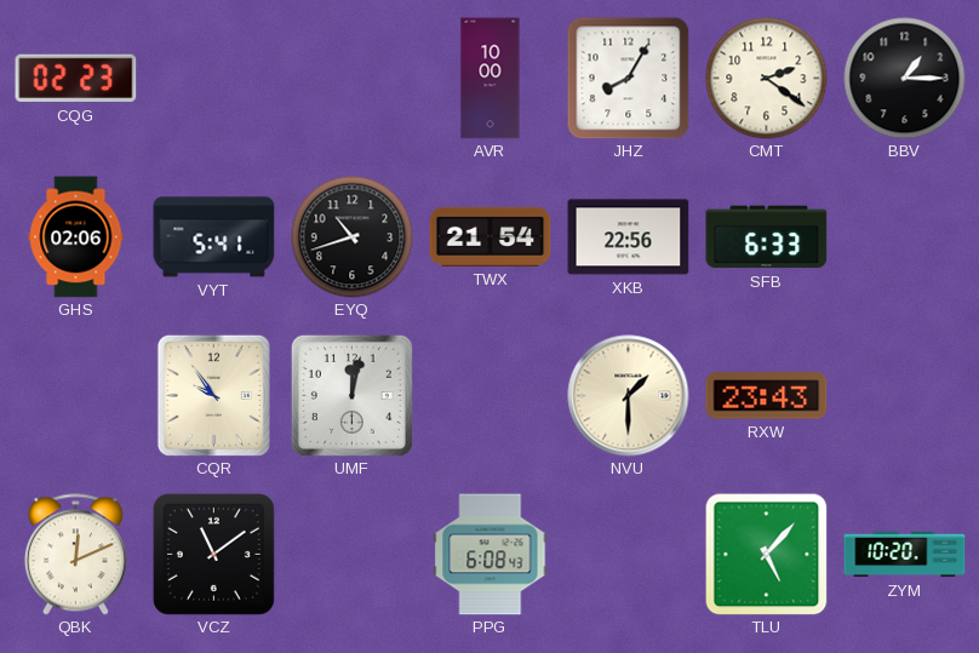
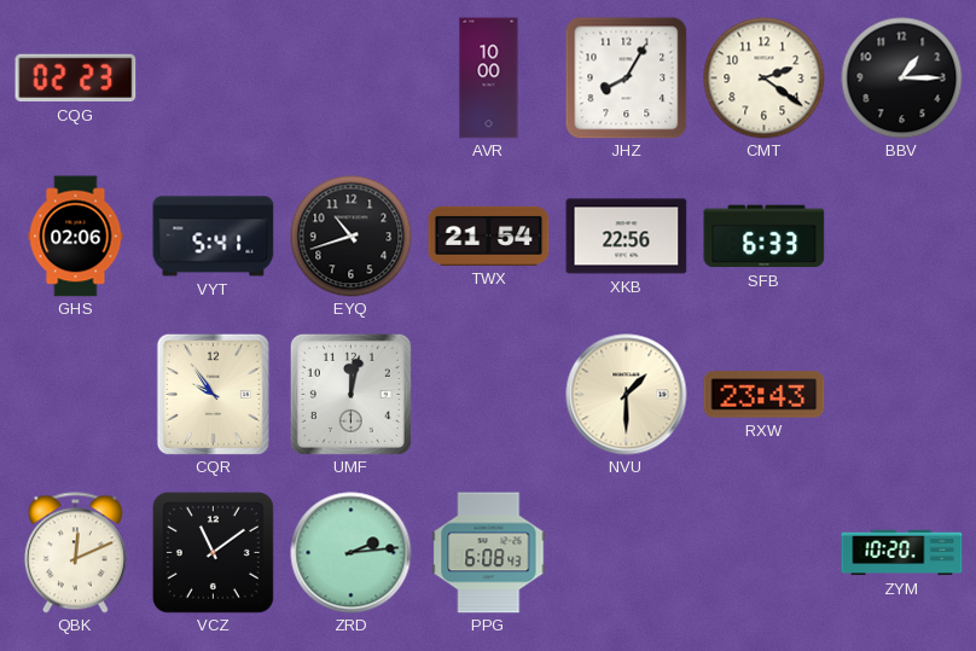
ZRD: none -> 2:14 (352, 553)
TLU: 5:07 -> none (766, 554)
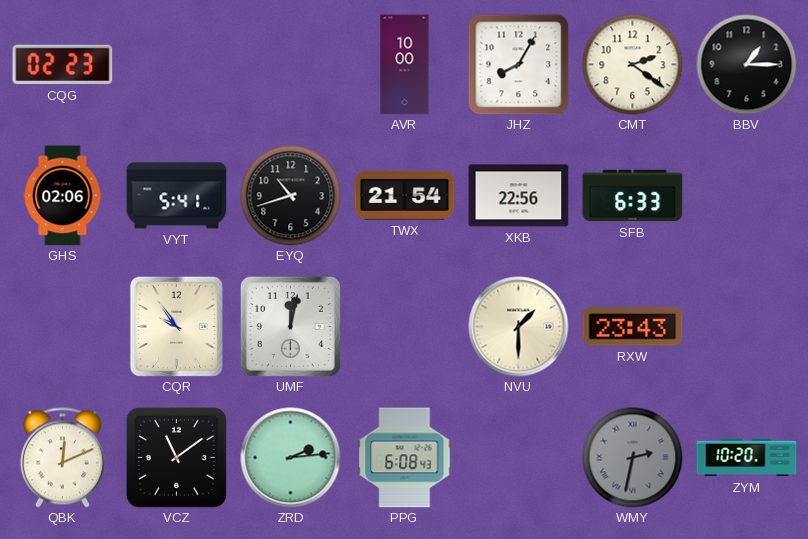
WMY: none -> 2:32 (633, 458)
